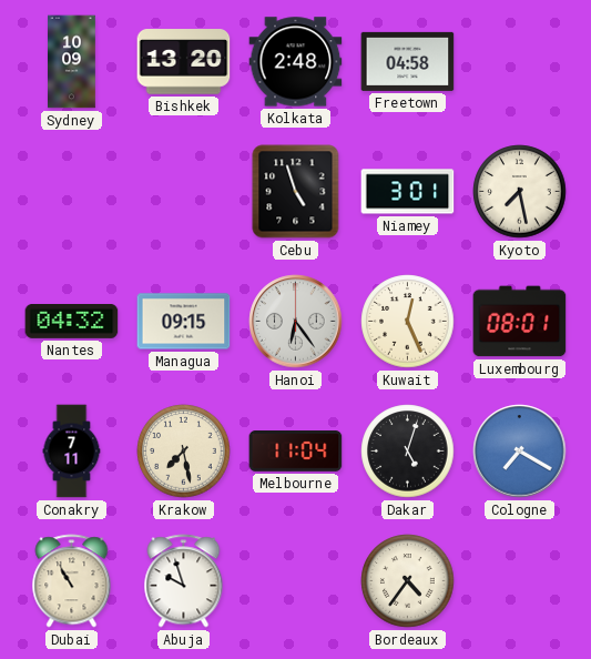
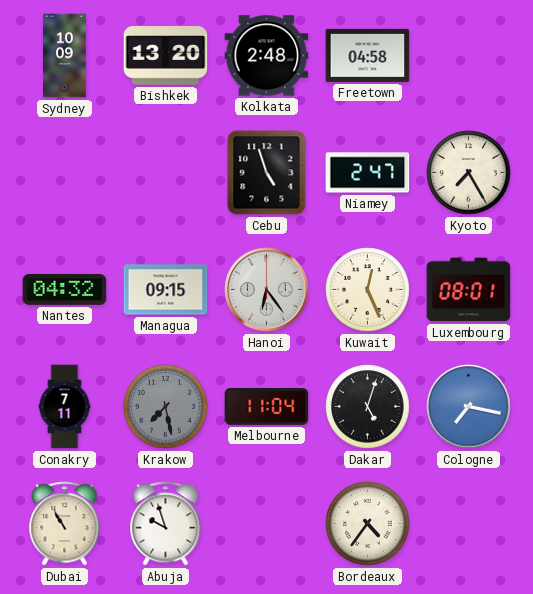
Niamey: 3:01 -> 2:47 (368, 173)
Kyoto: 7:28 -> 7:25 (469, 173)
Krakow dial: cream -> grey (166, 407)
Cologne: 7:20 -> 7:17 (469, 407)
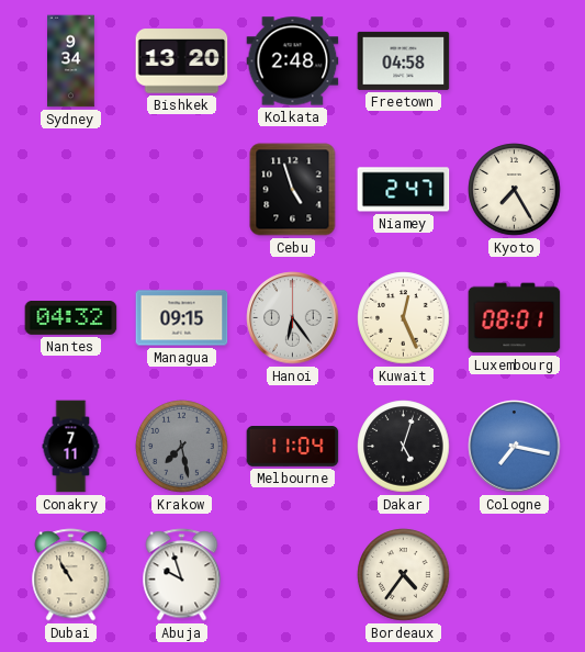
Sydney: 10:09 -> 9:34 (71, 61)
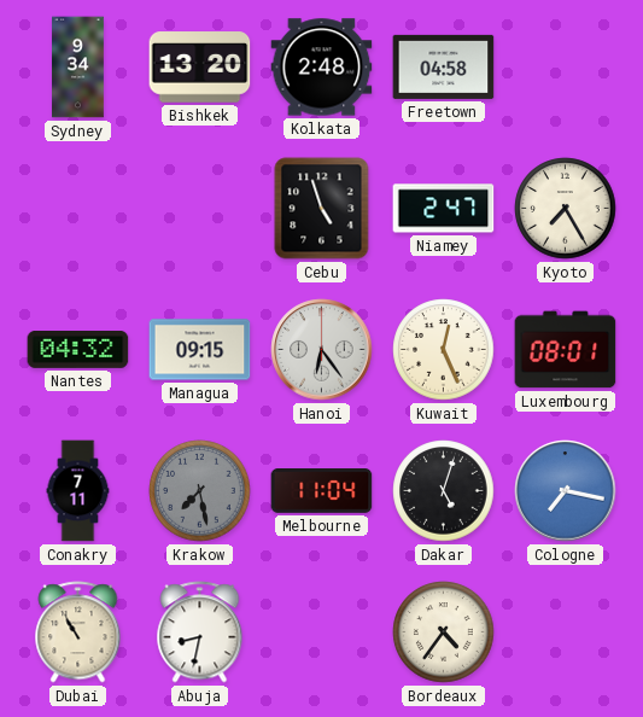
Abuja: 9:57 -> 8:32 (200, 633)
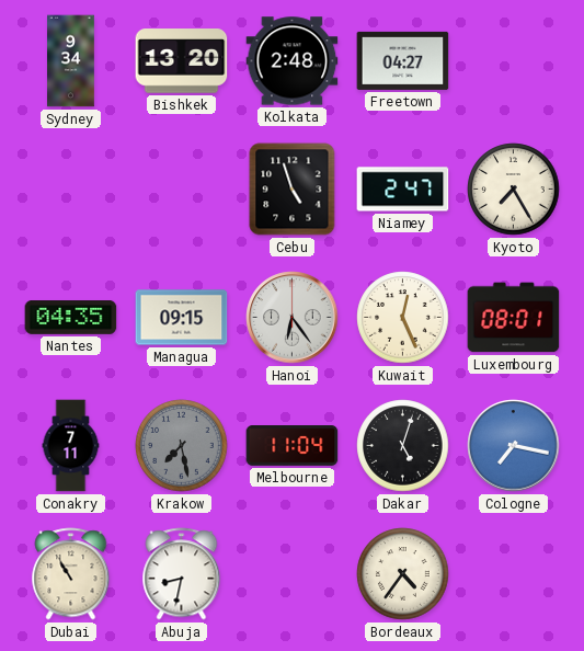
Freetown: 04:58 -> 04:27 (403, 60)
Nantes: 04:32 -> 04:35 (71, 318)
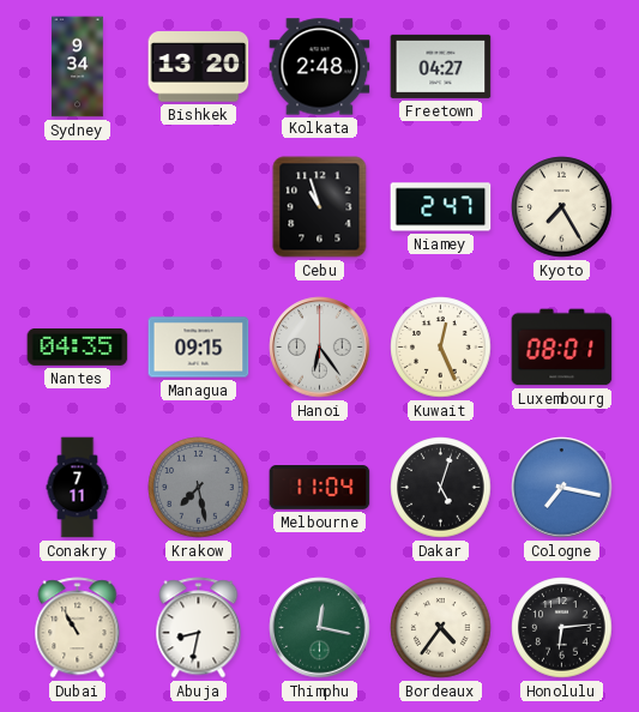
Cebu: 4:57 -> 10:57 (320, 207)
Thimphu: none -> 12:17 (320, 628)
Honolulu: none -> 6:14 (562, 628)
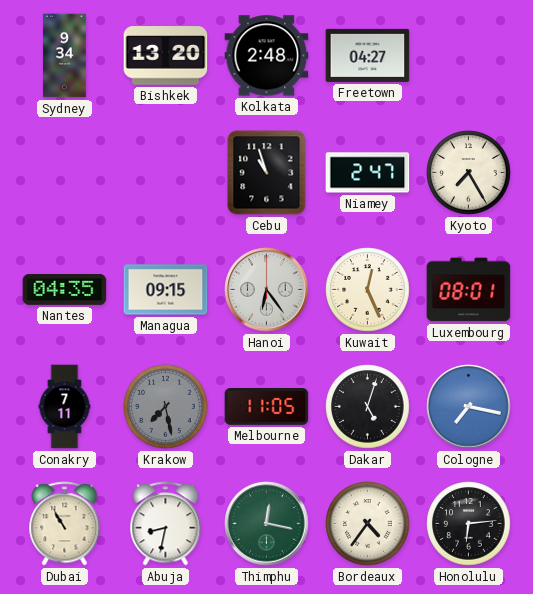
Melbourne: 11:04 -> 11:05 (267, 407)
